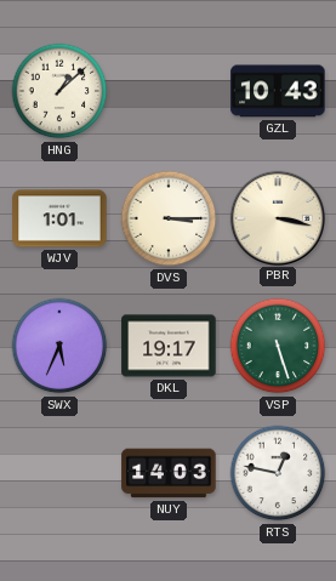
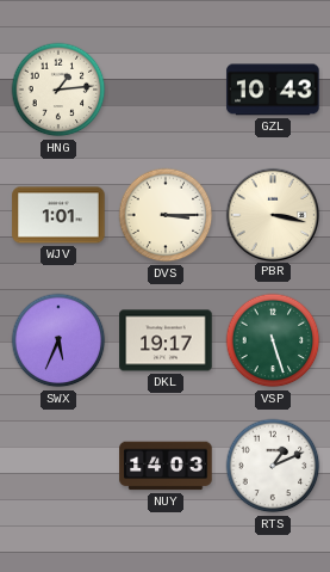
HNG: 1:08 -> 1:14 (58, 90)
RTS: 12:47 -> 1:11 (273, 466)
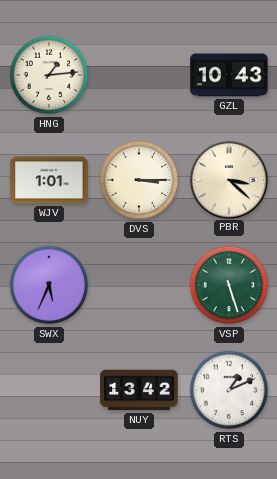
PBR: 3:17 -> 3:22 (228, 179)
DKL: 19:17 -> none (166, 340)
NUY: 14:03 -> 13:42 (139, 390)
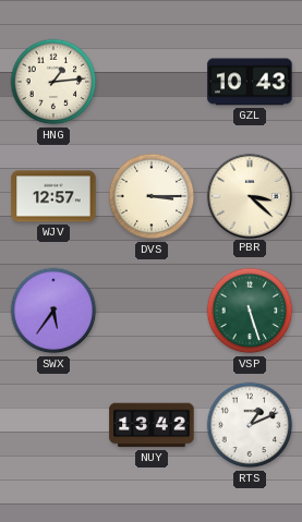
WJV: 1:01 -> 12:57 (53, 196)
SWX: 5:34 -> 5:36 (53, 311)
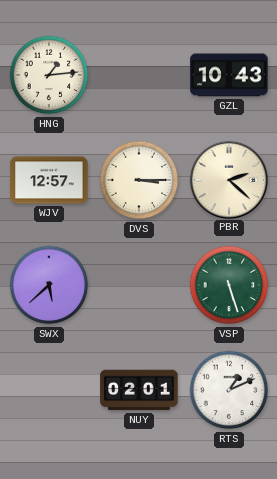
PBR: 3:22 -> 2:22 (228, 179)
SWX: 5:36 -> 5:38 (49, 285)
NUY: 13:42 -> 02:01 (139, 390)
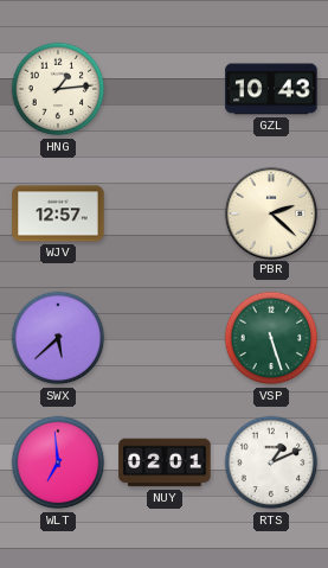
DVS: 3:15 -> none (139, 180)
WLT: none -> 6:59 (58, 462)
